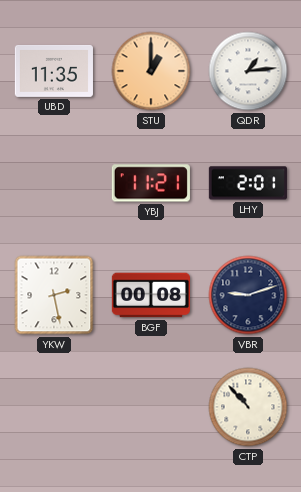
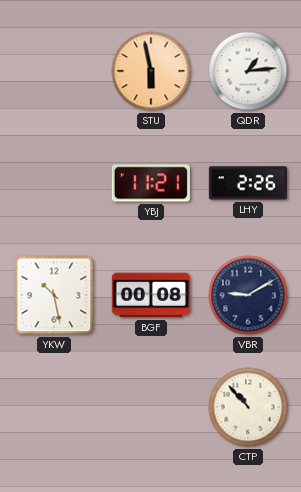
UBD: 11:35 -> none (54, 71)
STU: 1:00 -> 5:58 (151, 71)
LHY: 2:01 -> 2:26 (248, 183)
YKW: 2:28 -> 10:28 (54, 295)
VBR: 9:12 -> 9:10 (248, 295)
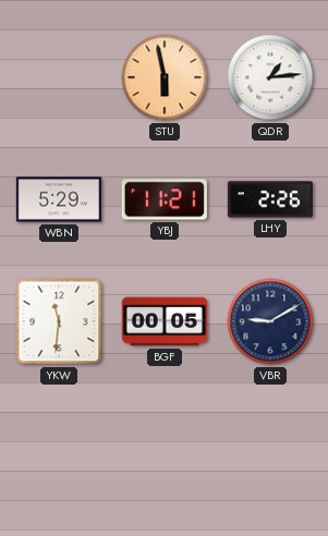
WBN: none -> 5:29 (59, 199)
YKW: 10:28 -> 11:31 (59, 321)
BGF: 00:08 -> 00:05 (165, 321)
CTP: 10:53 -> none (248, 407)
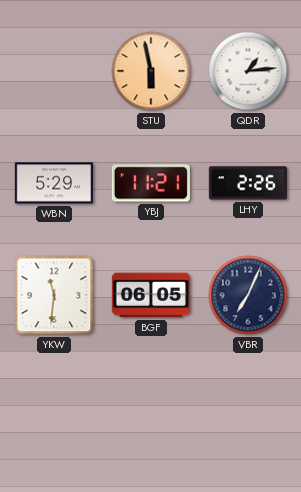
BGF: 00:05 -> 06:05 (151, 295)
VBR: 9:10 -> 7:04 (248, 295)
